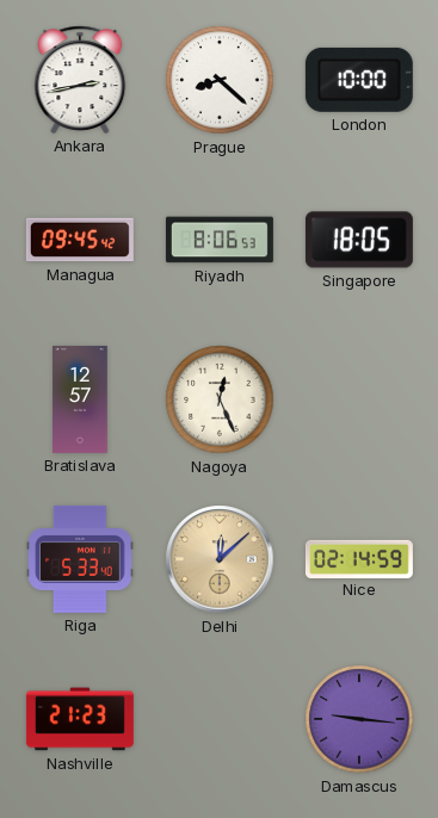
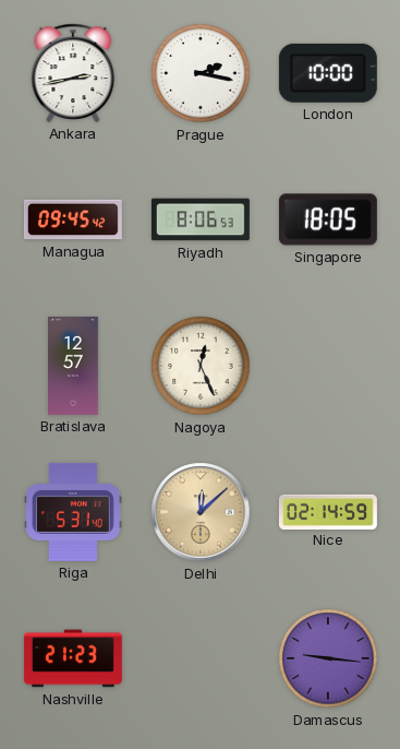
Prague: 8:22 -> 2:17 (201, 73)
Riga: 5:33 -> 5:31 (73, 512)
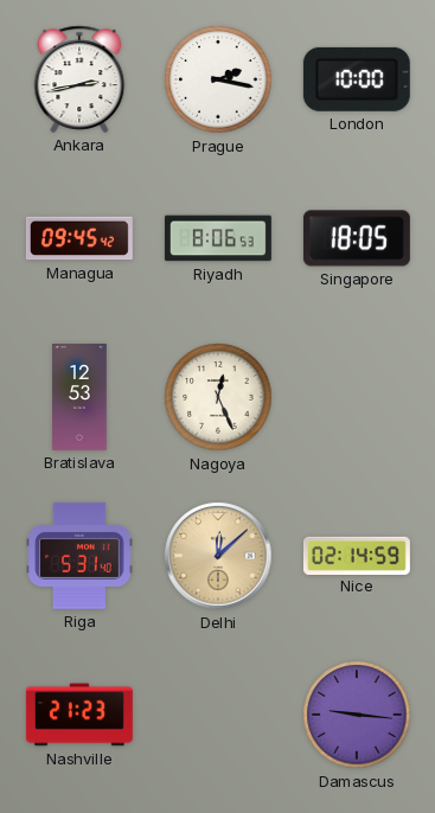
Bratislava: 12:57 -> 12:53 (79, 397)
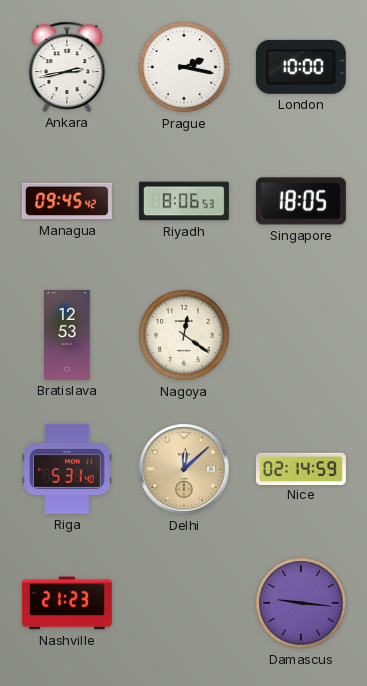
Nagoya: 12:26 -> 12:21 (184, 335)
